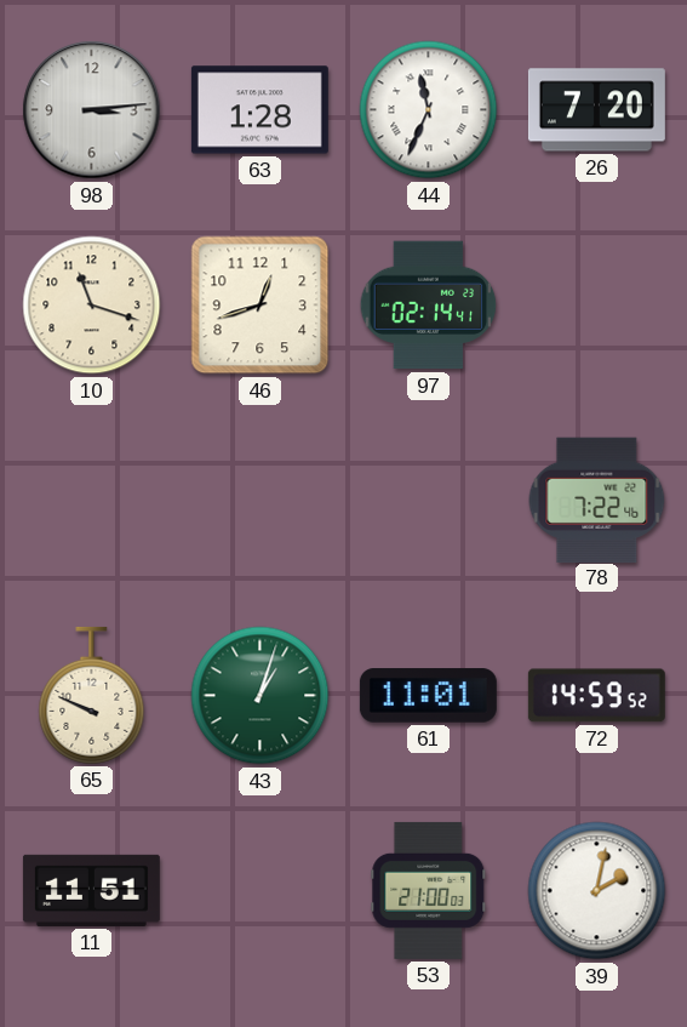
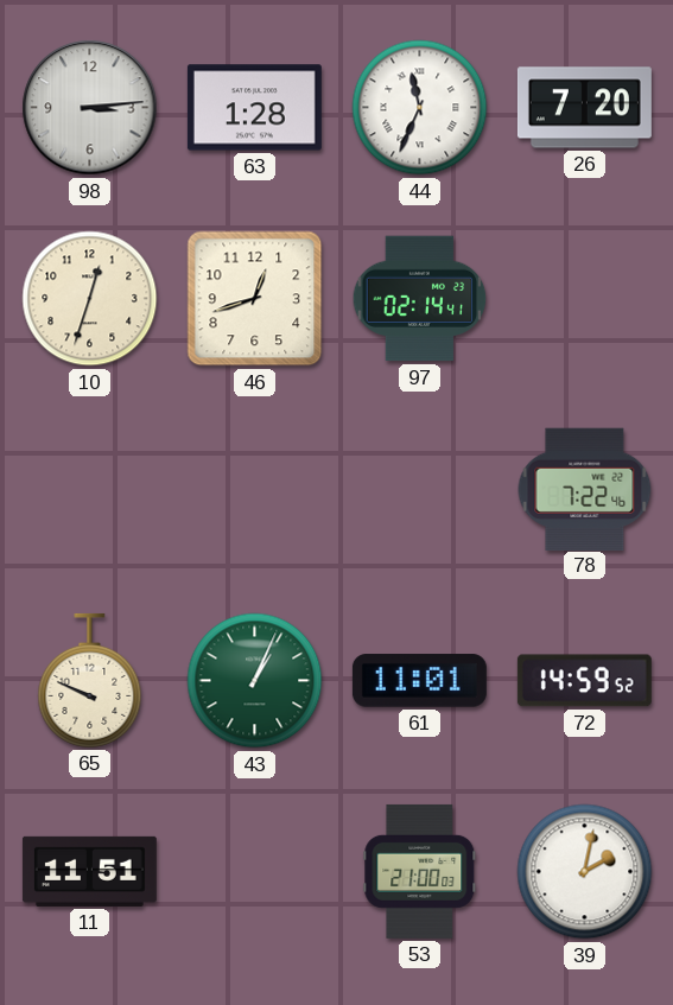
10: 11:18 -> 12:33 (90, 299)
43: 1:03 -> 1:04 (255, 681)
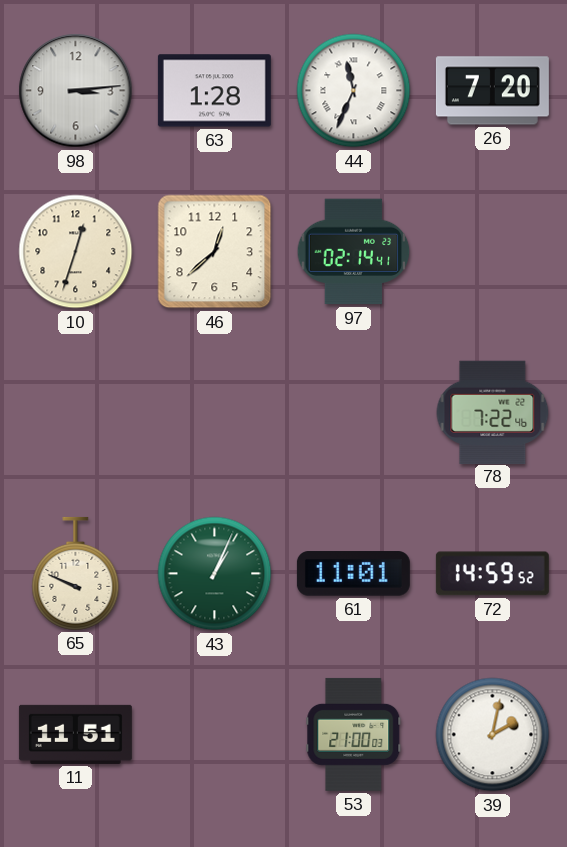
46: 12:42 -> 12:38 (215, 252)
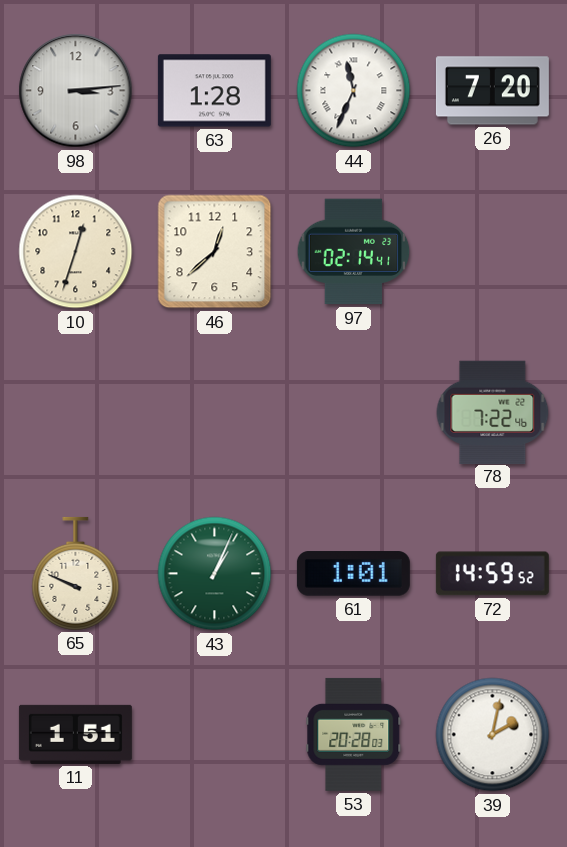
61: 11:01 -> 1:01 (353, 574)
11: 11:51 -> 1:51 (75, 734)
53: 21:00 -> 20:28 (354, 734)
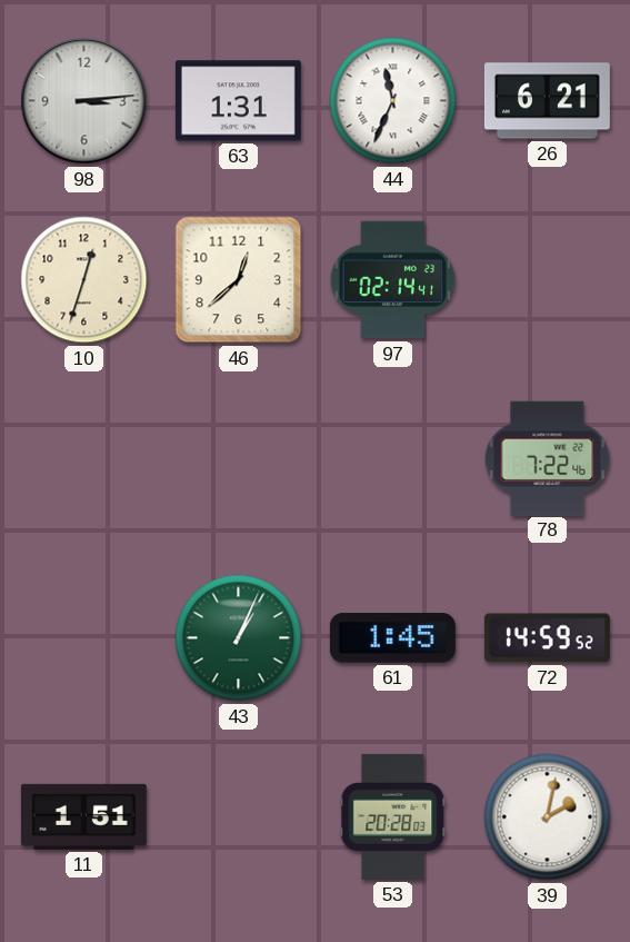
63: 1:28 -> 1:31 (238, 101)
26: 7:20 -> 6:21 (547, 101)
65: 9:49 -> none (76, 573)
61: 1:01 -> 1:45 (392, 638)
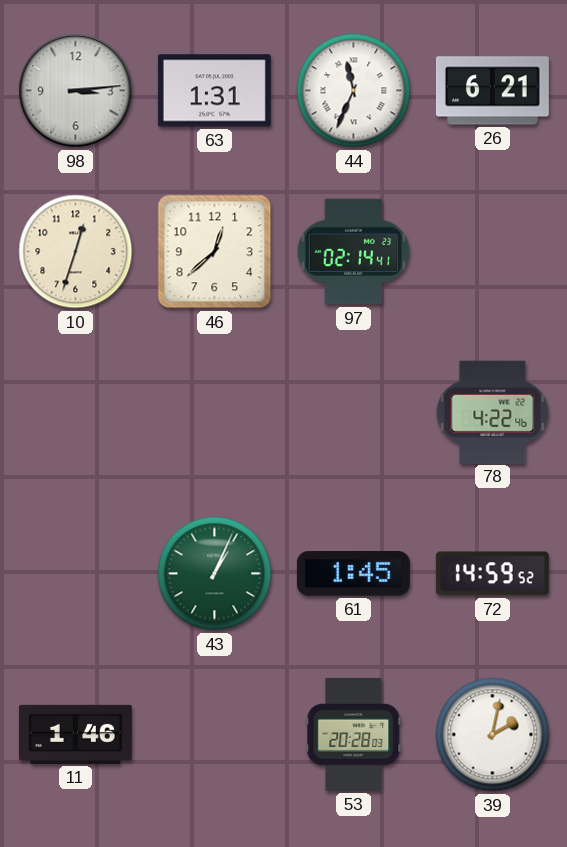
78: 7:22 -> 4:22 (493, 412)
11: 1:51 -> 1:46 (75, 734)
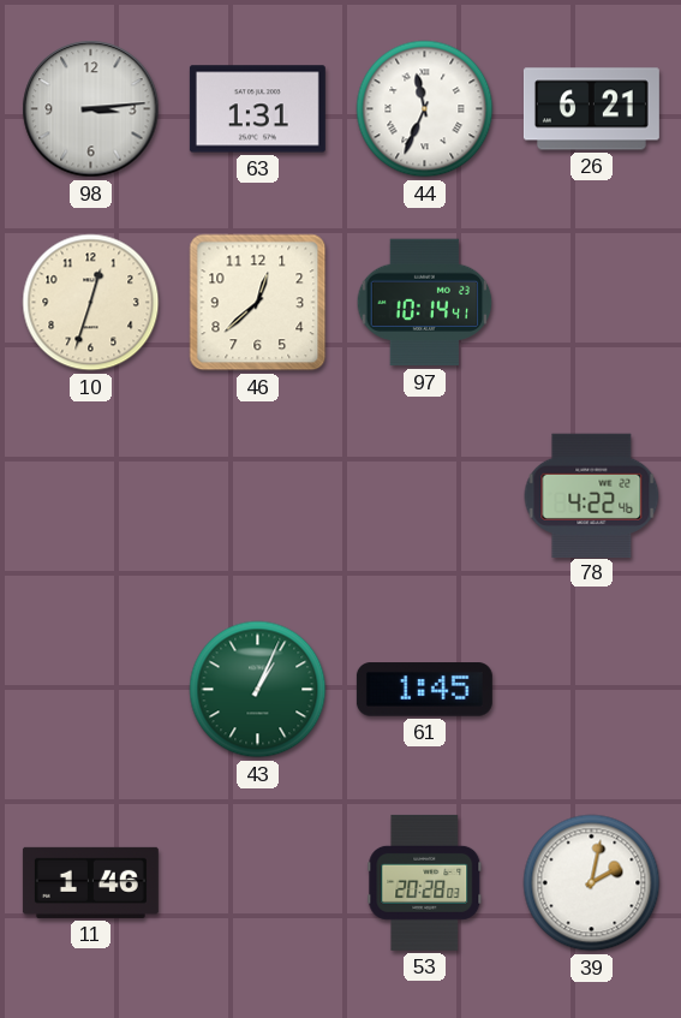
97: 02:14 -> 10:14 (425, 303)
72: 14:59 -> none (492, 574)
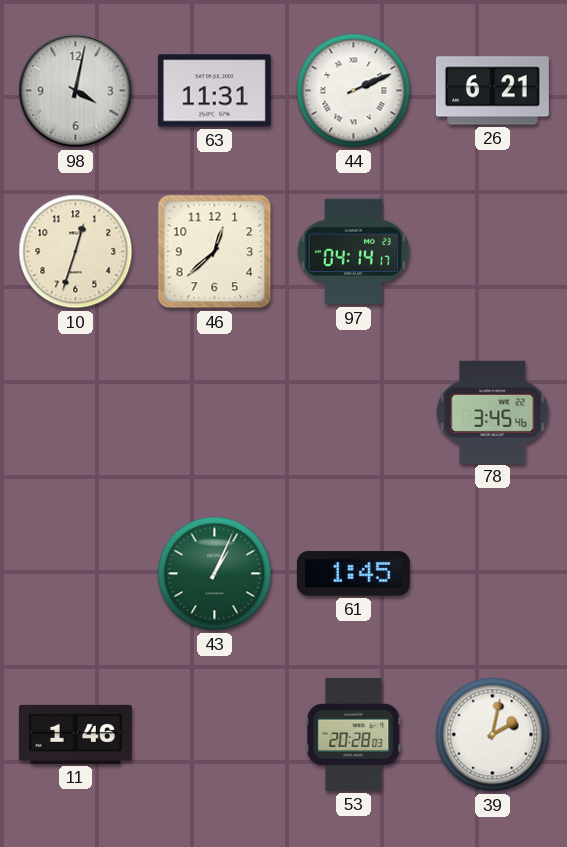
98: 3:14 -> 4:02 (76, 91)
63: 1:31 -> 11:31 (214, 91)
44: 11:34 -> 2:11 (354, 91)
97: 10:14 -> 04:14 (354, 252)
78: 4:22 -> 3:45 (493, 412)
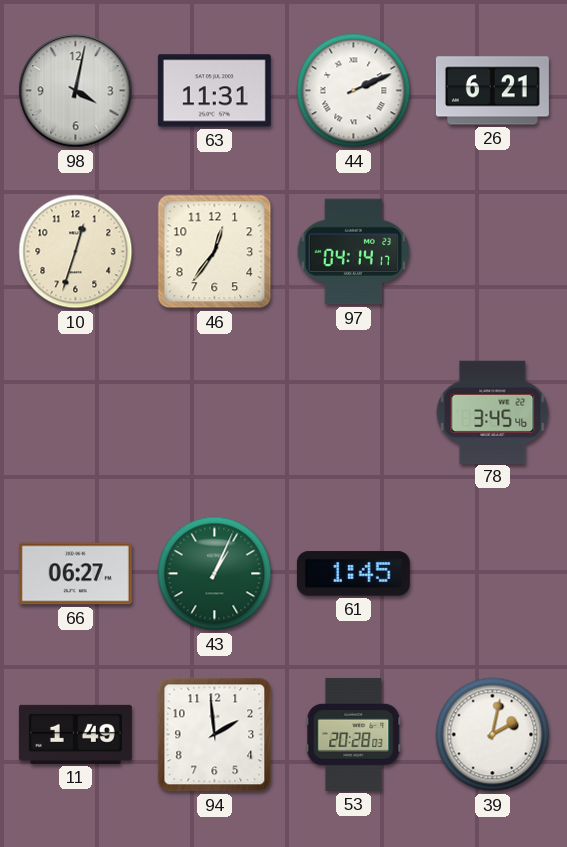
46: 12:38 -> 12:36 (215, 252)
66: none -> 06:27 (75, 574)
11: 1:46 -> 1:49 (75, 734)
94: none -> 1:59 (215, 735)
